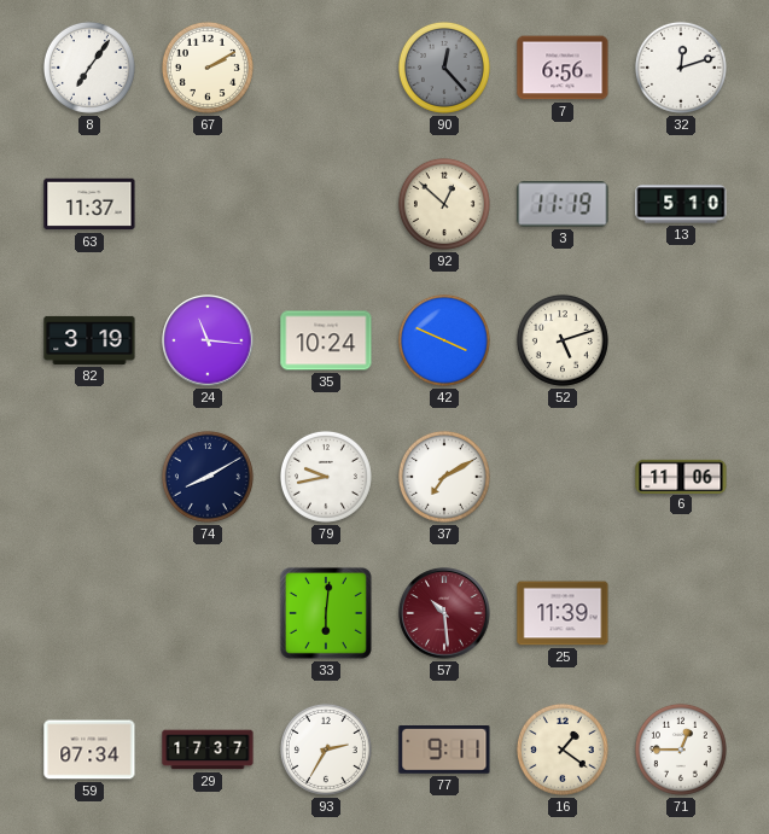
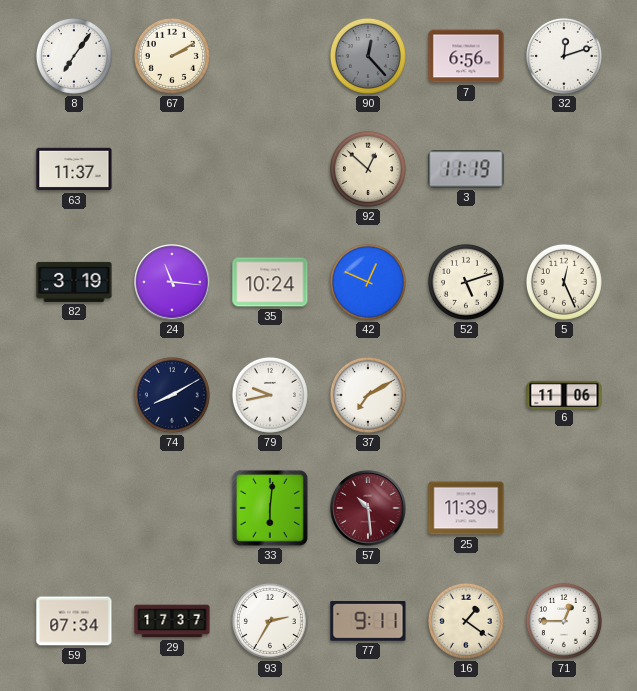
13: 5:10 -> none (681, 204)
42: 3:49 -> 12:49 (368, 282)
5: none -> 12:26 (564, 282)
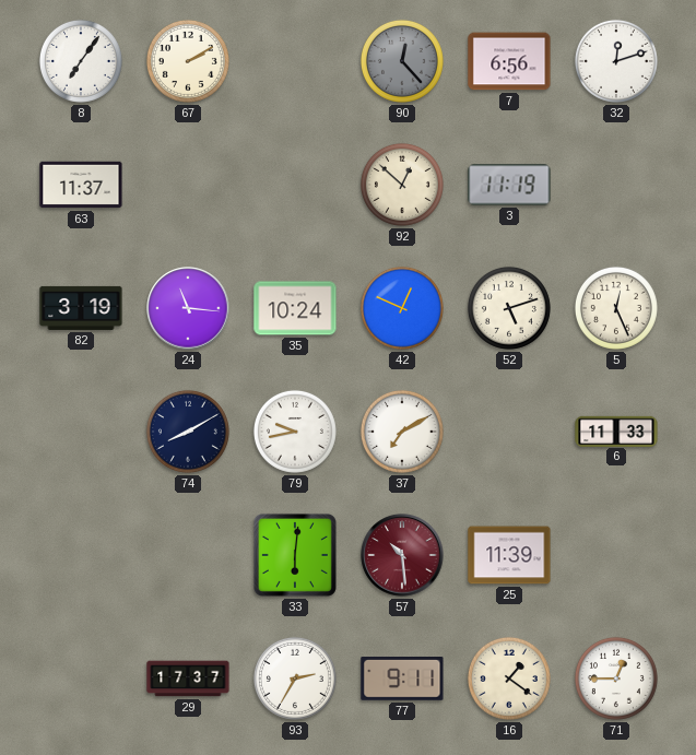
6: 11:06 -> 11:33 (616, 430)
59: 07:34 -> none (74, 621)
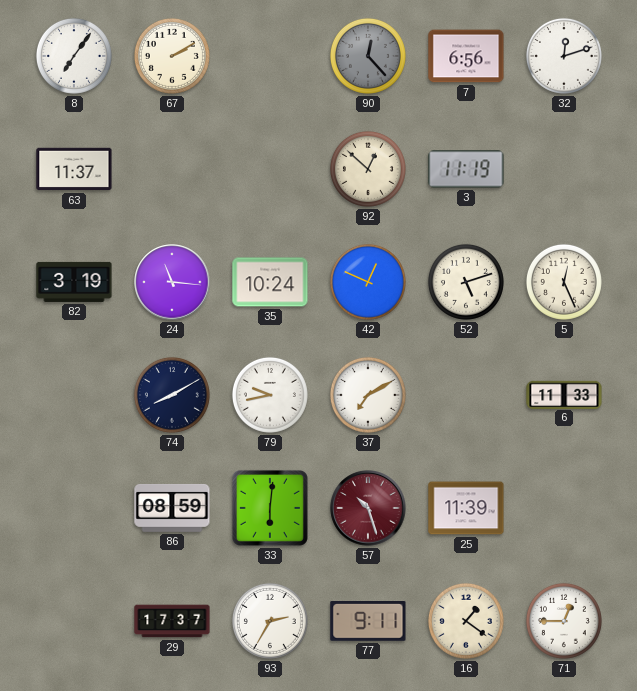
86: none -> 08:59 (172, 508)
57: 10:29 -> 10:27 (368, 508)
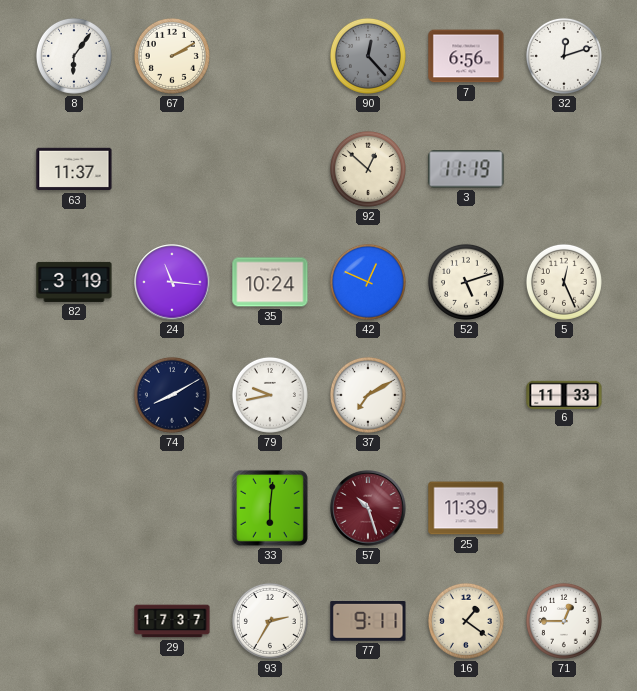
8: 7:06 -> 6:06 (74, 56)
86: 08:59 -> none (172, 508)
